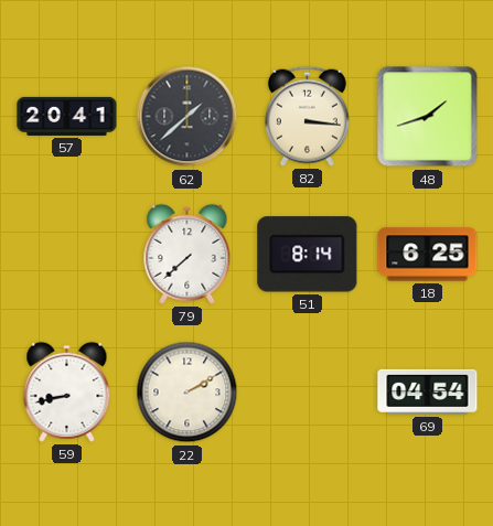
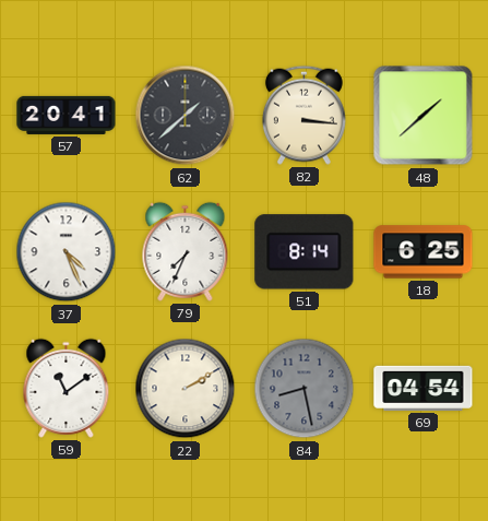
48: 1:42 -> 1:38 (424, 116)
37: none -> 4:26 (67, 252)
79: 7:38 -> 7:34 (186, 251)
59: 8:43 -> 11:09 (67, 388)
84: none -> 8:28 (305, 389)
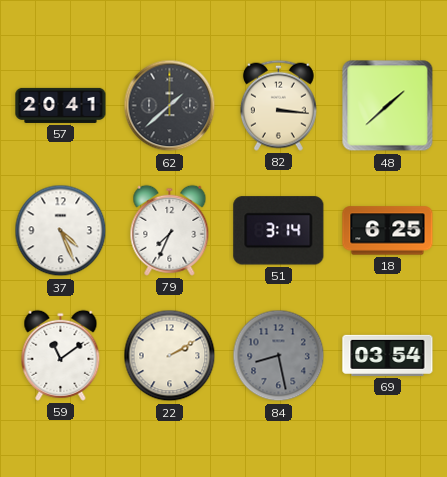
51: 8:14 -> 3:14 (279, 231)
69: 04:54 -> 03:54 (388, 355)
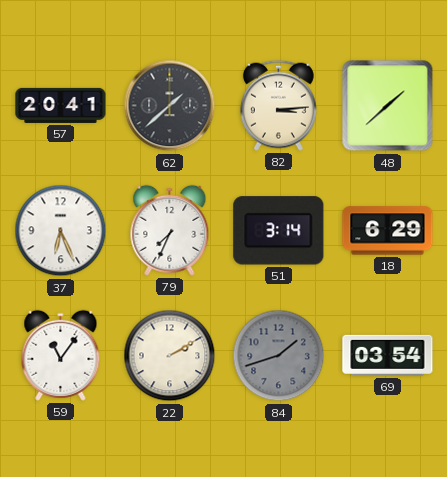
82: 3:16 -> 3:14 (278, 105)
37: 4:26 -> 6:26 (61, 231)
18: 6:25 -> 6:29 (388, 231)
59: 11:09 -> 11:06 (61, 355)
84: 8:28 -> 1:42 (279, 356)
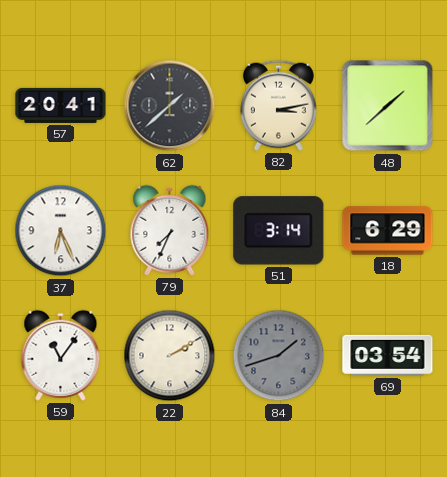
82: 3:14 -> 3:13 (278, 105)
